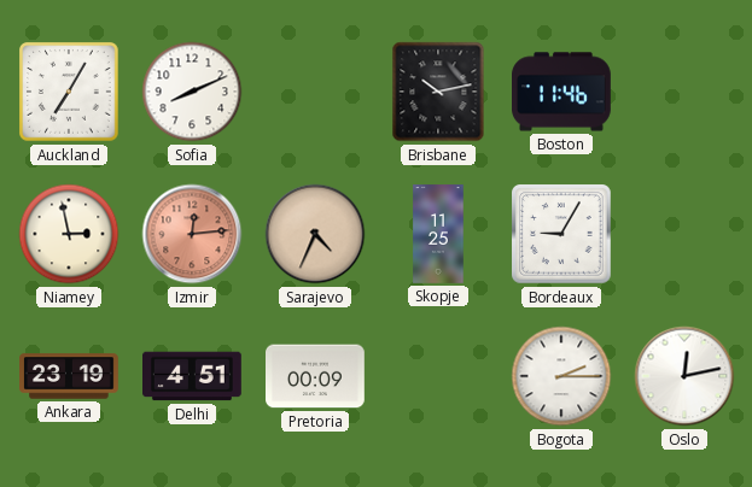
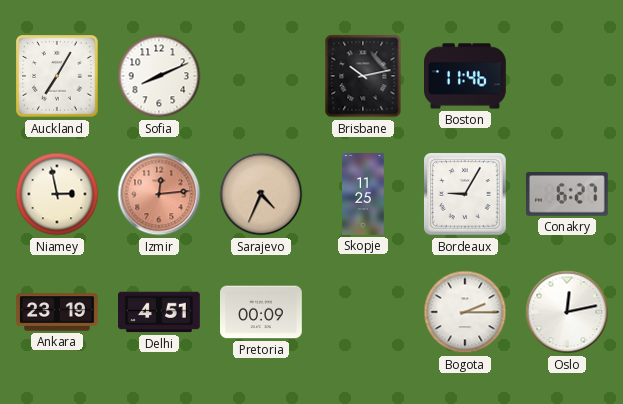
Conakry: none -> 6:27 (567, 195)
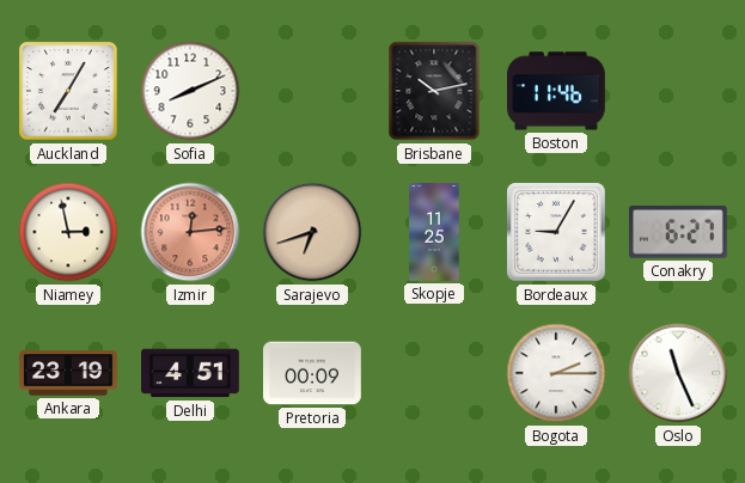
Sarajevo: 4:34 -> 6:42 (312, 232)
Oslo: 12:13 -> 11:26 (678, 373)
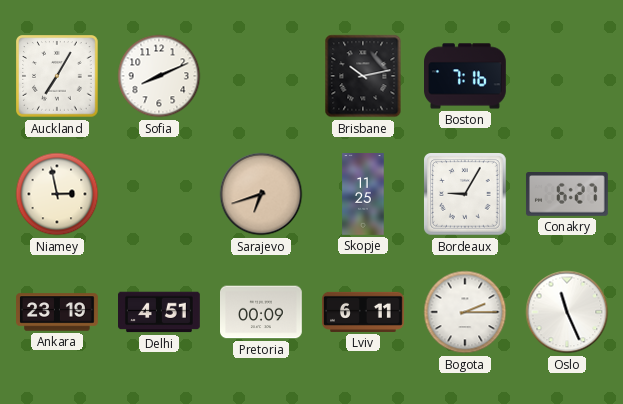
Boston: 11:46 -> 7:16 (466, 76)
Izmir: 12:14 -> none (190, 232)
Lviv: none -> 6:11 (364, 312)
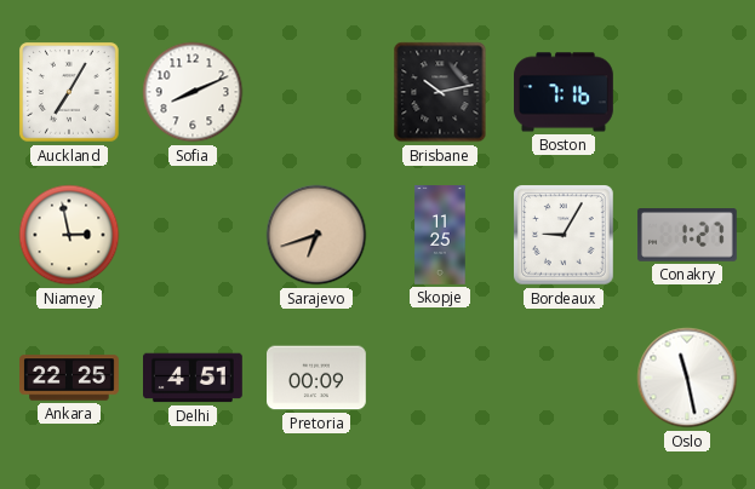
Conakry: 6:27 -> 1:27 (687, 236)
Ankara: 23:19 -> 22:25 (69, 378)
Lviv: 6:11 -> none (364, 312)
Bogota: 2:15 -> none (465, 312)
Oslo: 11:26 -> 11:28 (687, 378)
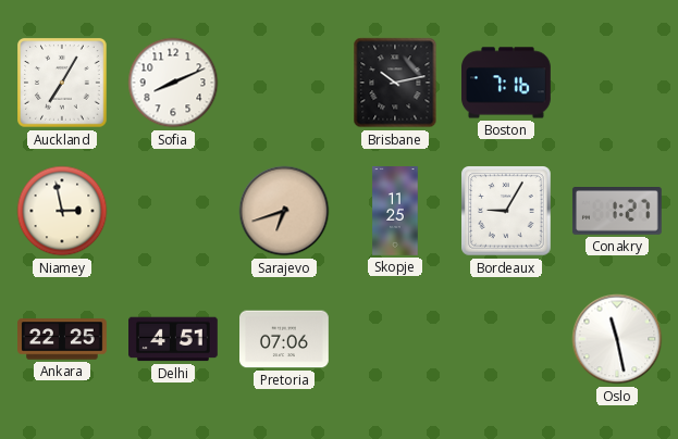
Pretoria: 00:09 -> 07:06 (285, 339)
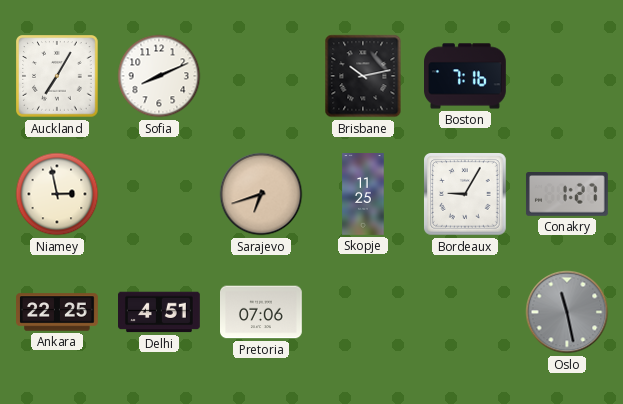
Oslo dial: white -> grey (567, 312)
